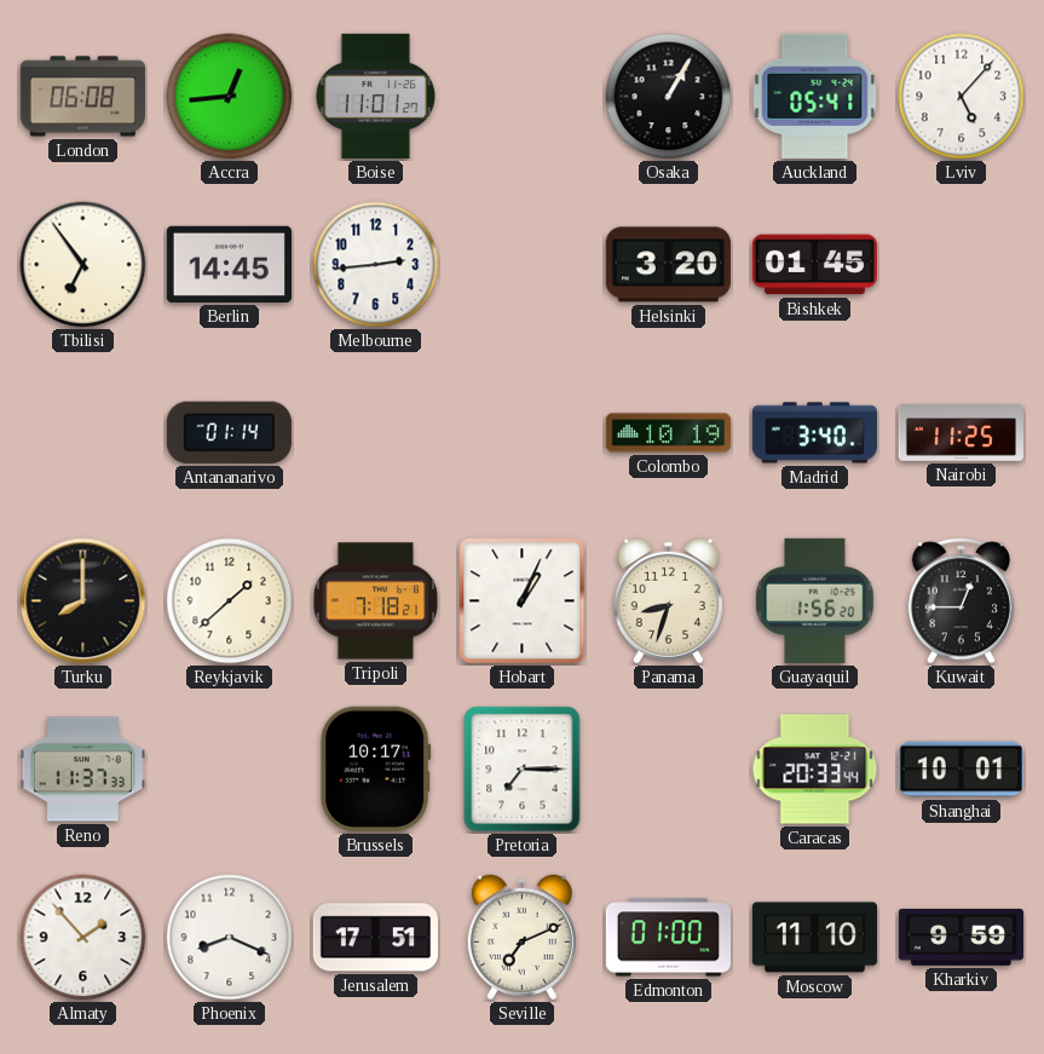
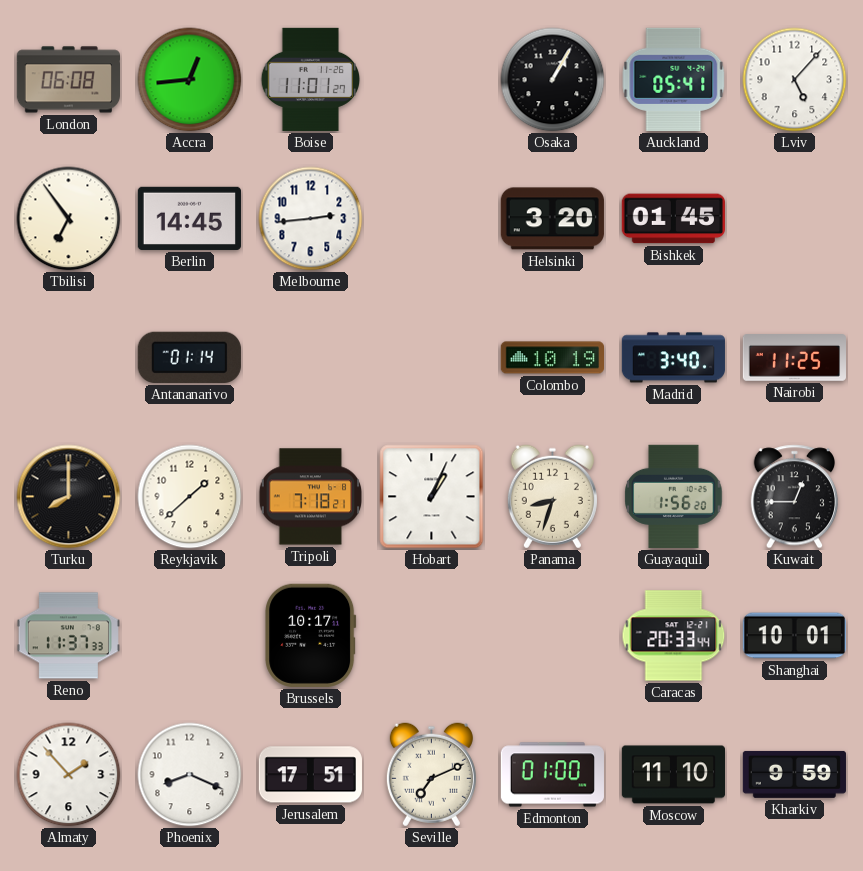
Pretoria: 7:15 -> none (523, 770)
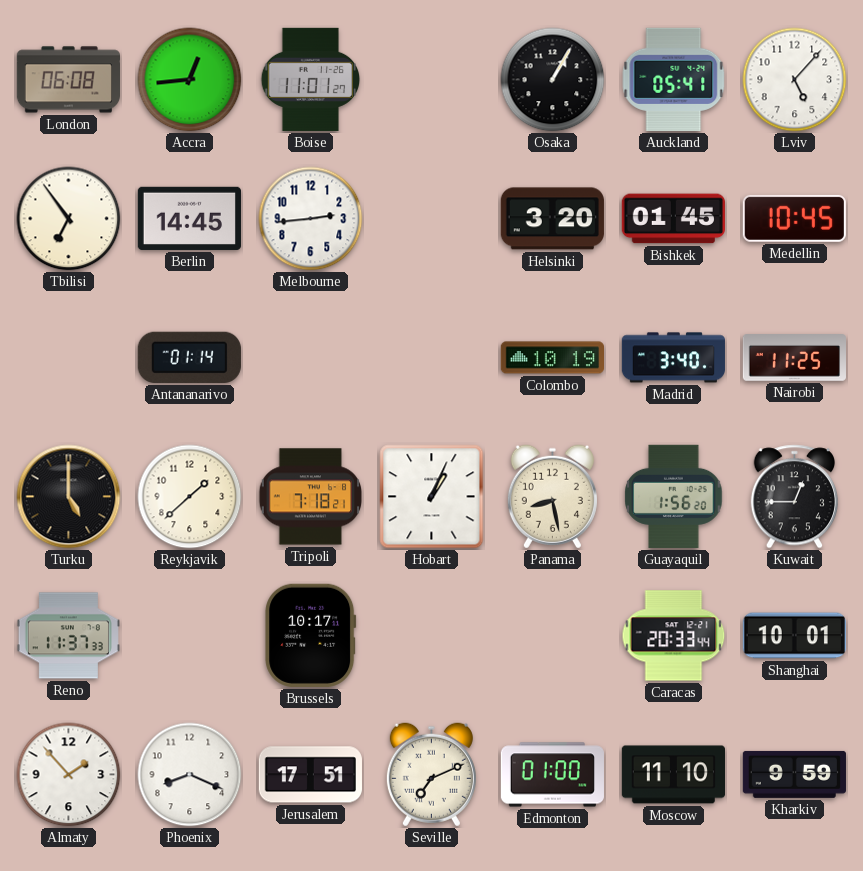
Medellin: none -> 10:45 (794, 218)
Turku: 8:00 -> 5:00 (69, 497)
Panama: 8:33 -> 8:28 (552, 497)
